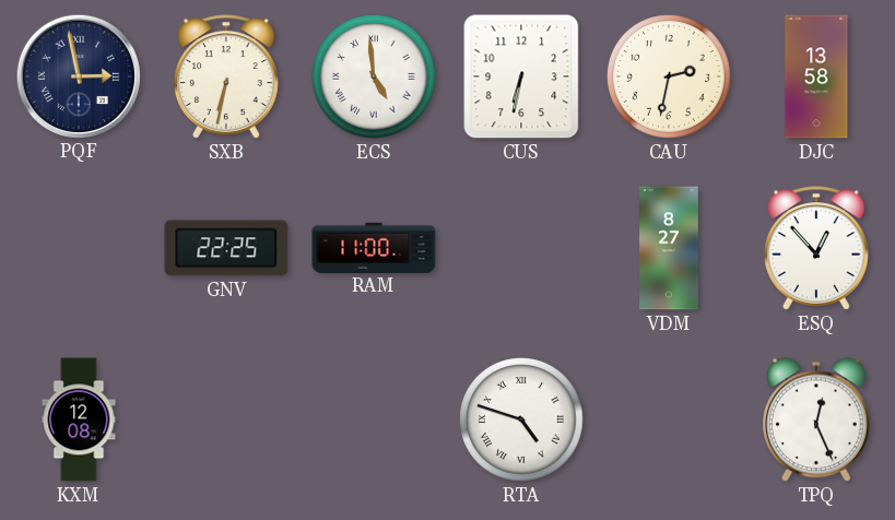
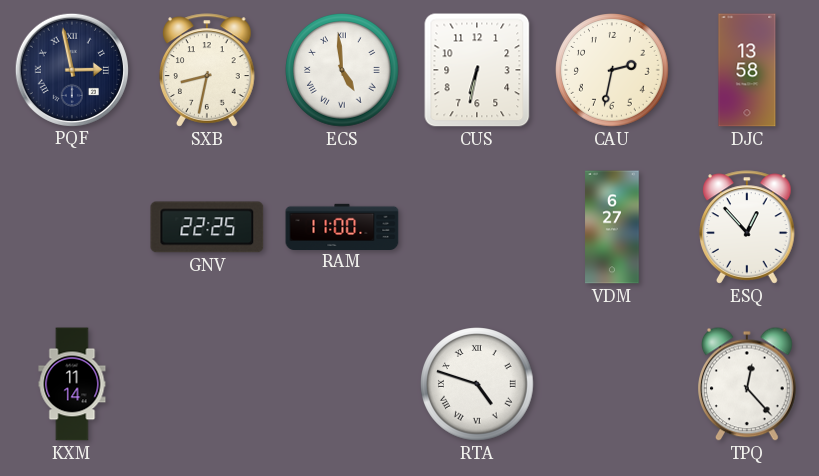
SXB: 6:32 -> 8:32 (207, 70)
VDM: 8:27 -> 6:27 (612, 227)
KXM: 12:08 -> 11:14 (72, 384)
TPQ: 12:26 -> 12:23 (748, 384)
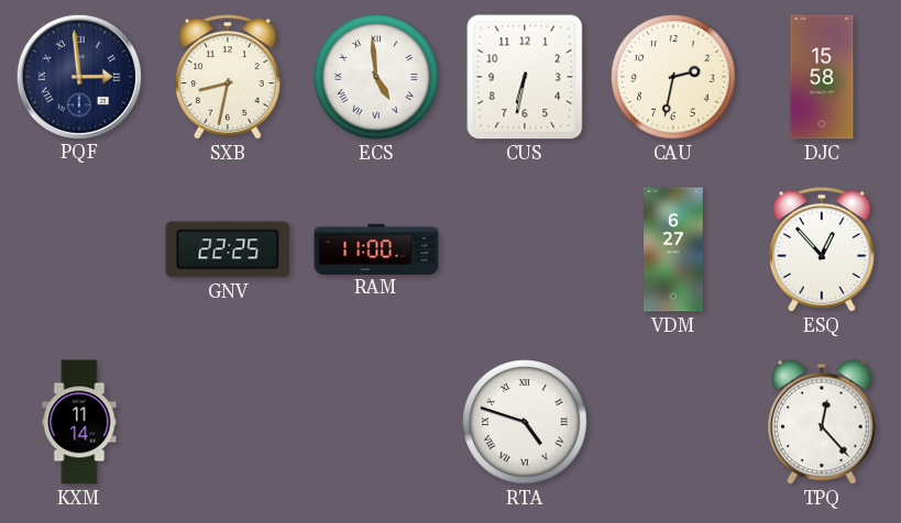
PQF: 2:58 -> 2:59 (78, 76)
DJC: 13:58 -> 15:58 (822, 77)
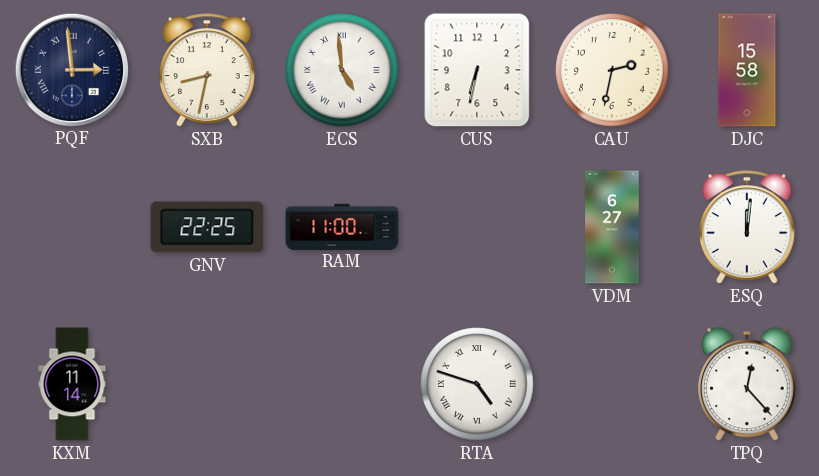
ESQ: 12:53 -> 12:01 (747, 227)
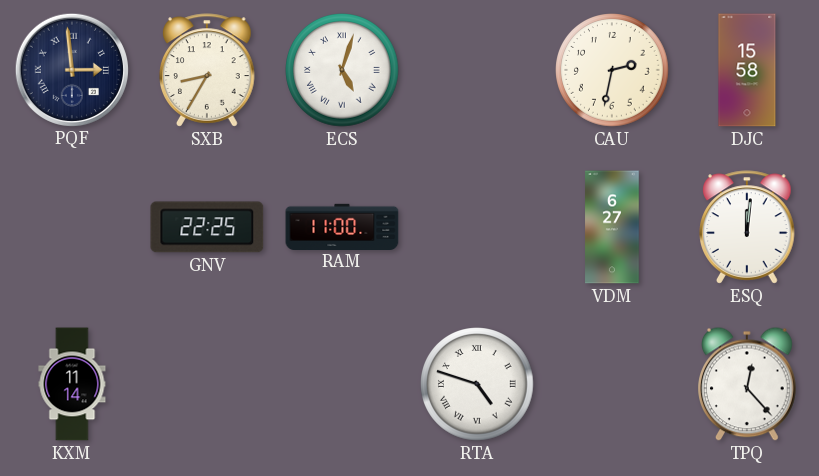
SXB: 8:32 -> 8:35 (207, 70)
ECS: 4:59 -> 5:03 (342, 70)
CUS: 6:32 -> none (477, 70)
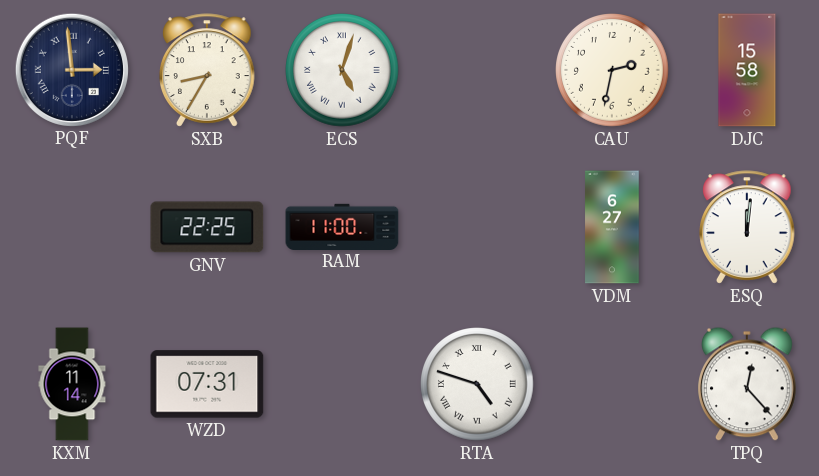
WZD: none -> 07:31 (207, 384)
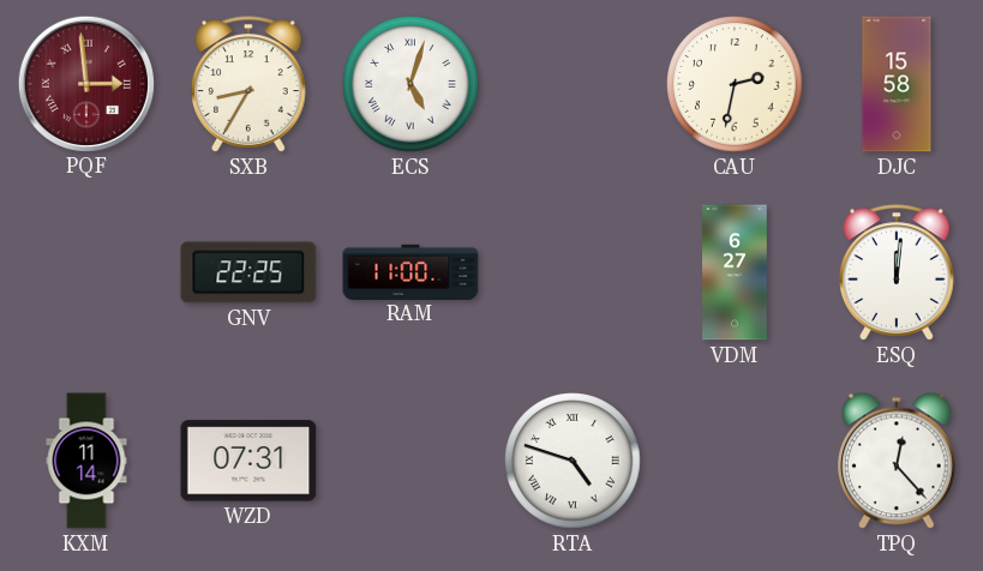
PQF dial: navy -> burgundy (85, 83)
